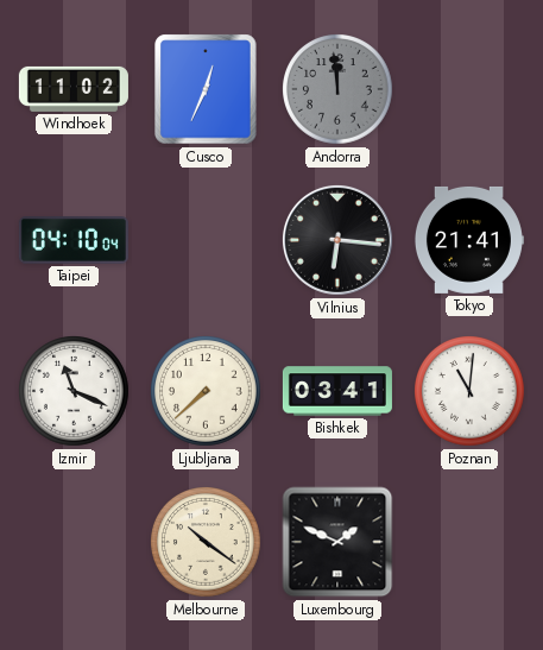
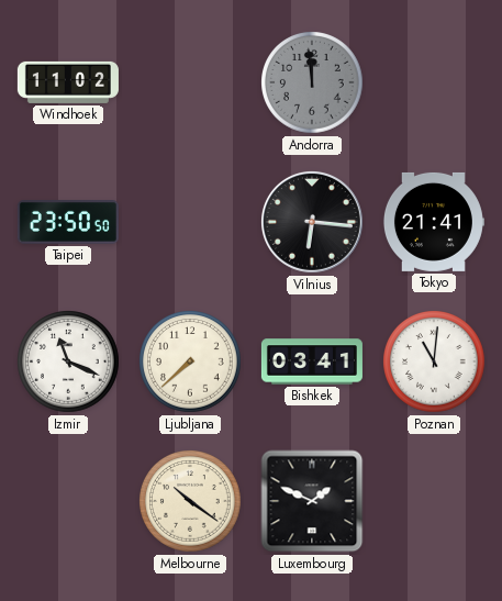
Cusco: 12:34 -> none (206, 89)
Taipei: 04:10 -> 23:50 (68, 223)
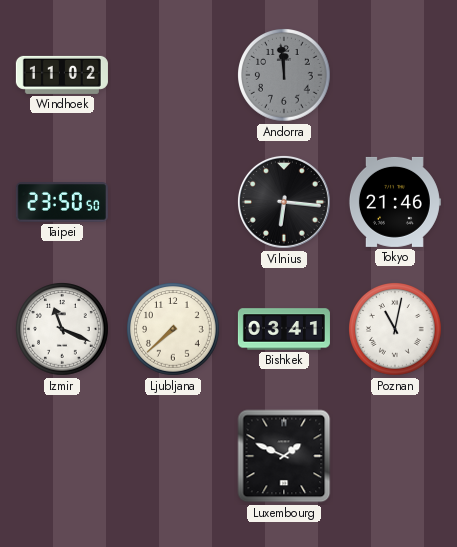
Tokyo: 21:41 -> 21:46 (394, 202)
Poznan: 11:01 -> 11:02 (396, 330)
Melbourne: 10:21 -> none (191, 502)
